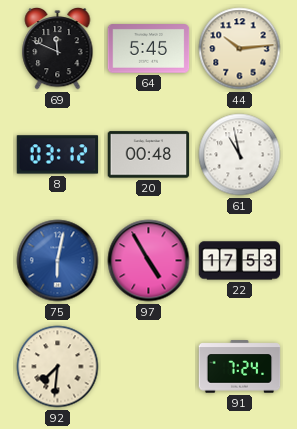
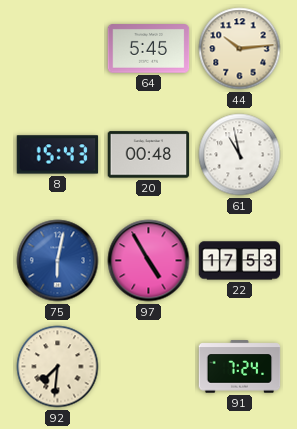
69: 11:49 -> none (58, 49)
8: 03:12 -> 15:43 (58, 155)
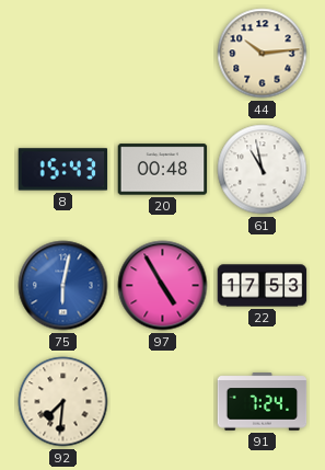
64: 5:45 -> none (149, 49)
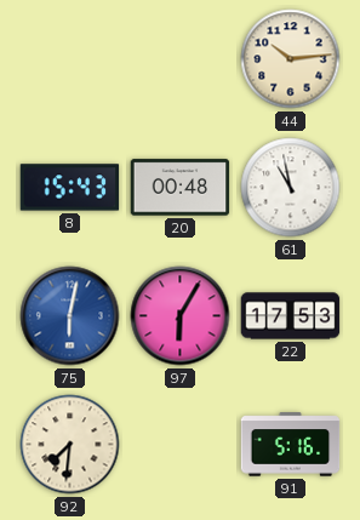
97: 4:55 -> 6:05 (181, 316)
91: 7:24 -> 5:16 (291, 445)
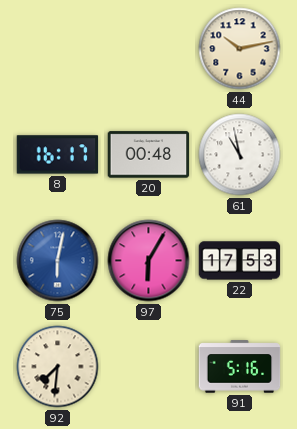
44: 10:14 -> 10:13 (240, 49)
8: 15:43 -> 16:17 (58, 155)
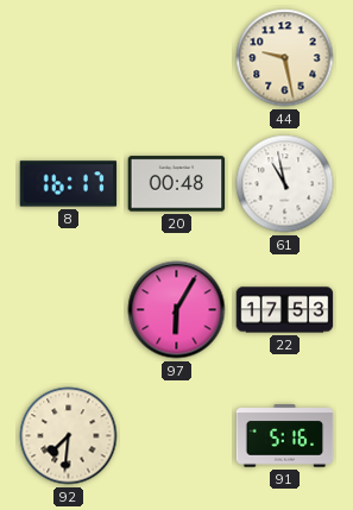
44: 10:13 -> 9:28 (285, 58)
75: 6:02 -> none (58, 261)
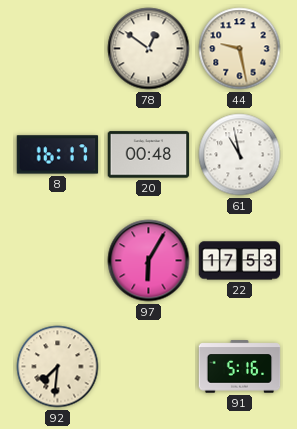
78: none -> 12:51 (149, 49)
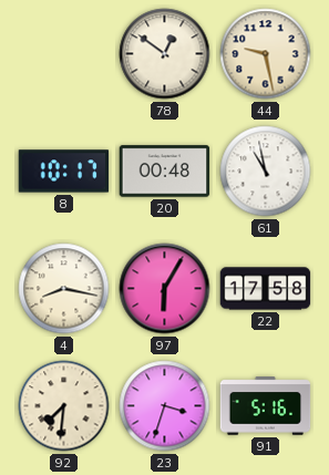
8: 16:17 -> 10:17 (64, 172)
4: none -> 8:17 (64, 289)
22: 17:53 -> 17:58 (266, 289)
23: none -> 3:33 (165, 406)
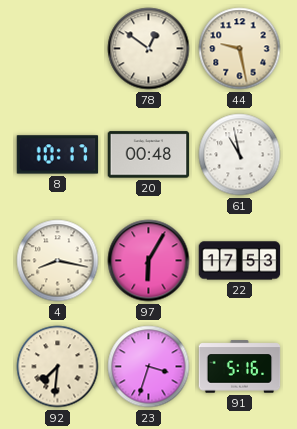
22: 17:58 -> 17:53 (240, 261)
